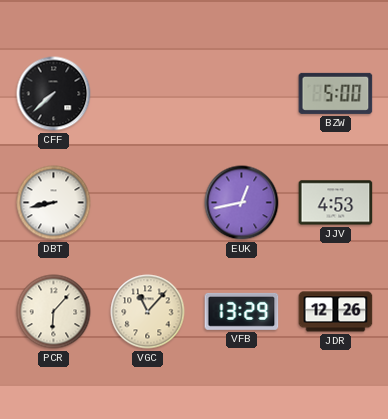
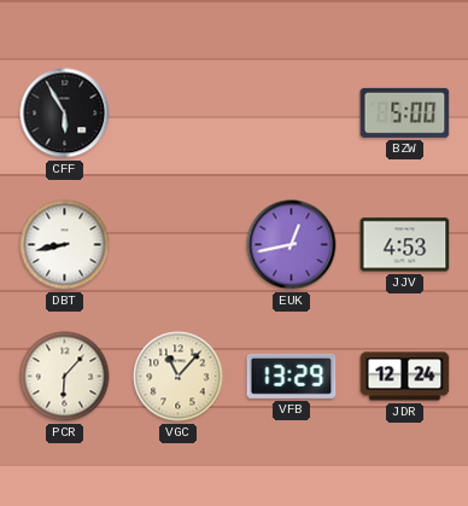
CFF: 7:38 -> 5:55 (65, 114)
JDR: 12:26 -> 12:24 (405, 377)
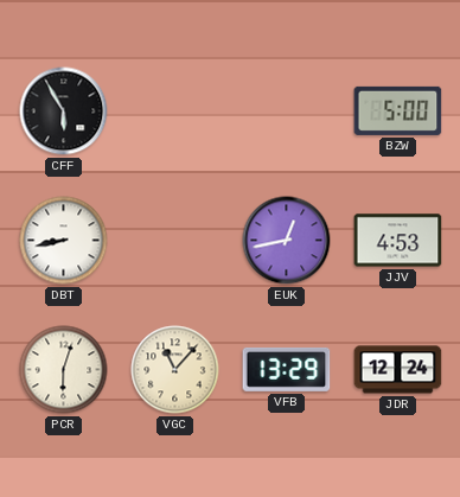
PCR: 6:07 -> 6:03 (64, 370)
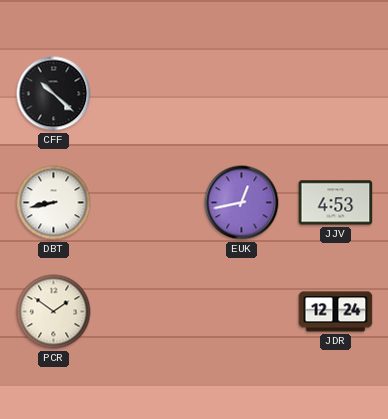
CFF: 5:55 -> 10:22 (54, 94)
BZW: 5:00 -> none (398, 110)
PCR: 6:03 -> 1:51 (54, 312)
VGC: 11:07 -> none (175, 370)
VFB: 13:29 -> none (287, 369)
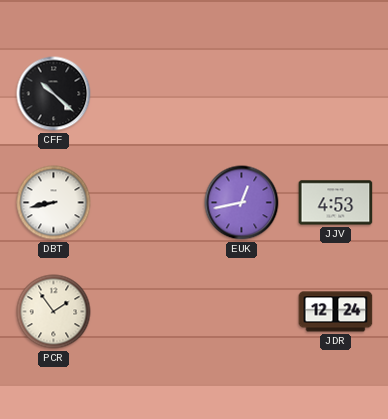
PCR: 1:51 -> 1:54 (54, 312)
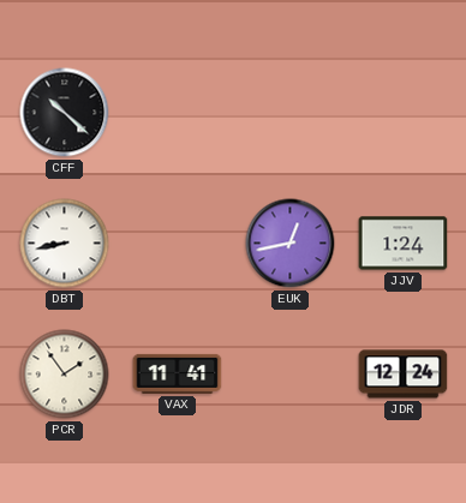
JJV: 4:53 -> 1:24 (404, 244)
VAX: none -> 11:41 (178, 373)
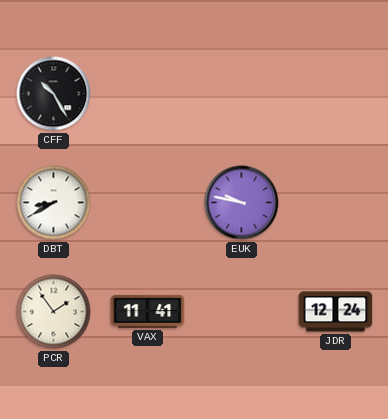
CFF: 10:22 -> 10:25 (54, 94)
DBT: 8:43 -> 8:40 (54, 203)
EUK: 12:43 -> 9:47 (242, 203)
JJV: 1:24 -> none (404, 244)
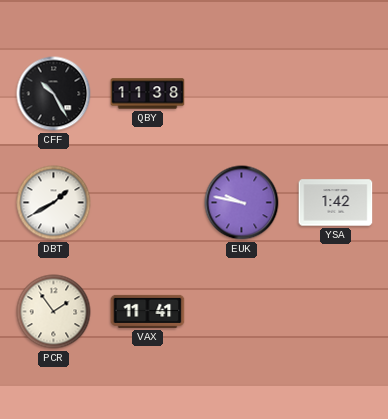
QBY: none -> 11:38 (148, 94)
DBT: 8:40 -> 1:40 (54, 203)
YSA: none -> 1:42 (336, 203)
JDR: 12:24 -> none (336, 312)
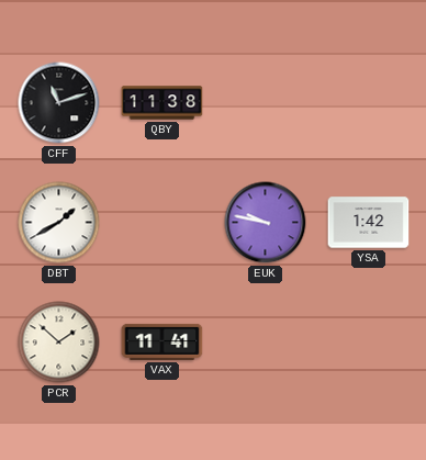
CFF: 10:25 -> 11:12 (59, 103)
PCR: 1:54 -> 1:52 (59, 343)
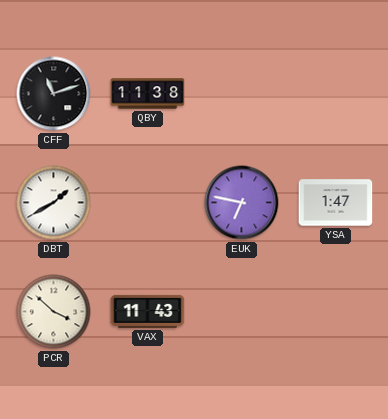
EUK: 9:47 -> 6:47 (242, 203)
YSA: 1:42 -> 1:47 (336, 203)
PCR: 1:52 -> 3:52 (54, 312)
VAX: 11:41 -> 11:43 (148, 311)
